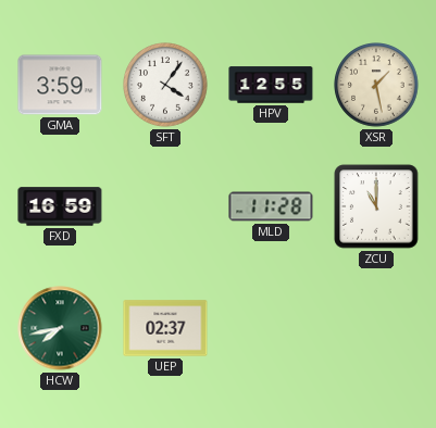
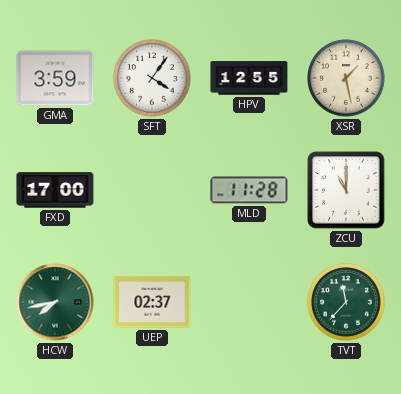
FXD: 16:59 -> 17:00 (55, 190)
TVT: none -> 11:37 (346, 302)
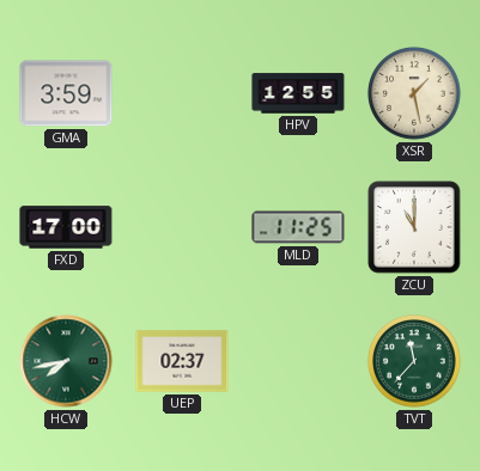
SFT: 4:06 -> none (152, 78)
MLD: 11:28 -> 11:25 (298, 227)
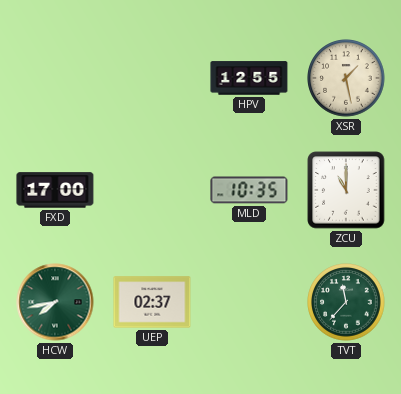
GMA: 3:59 -> none (66, 93)
MLD: 11:25 -> 10:35 (249, 190)
